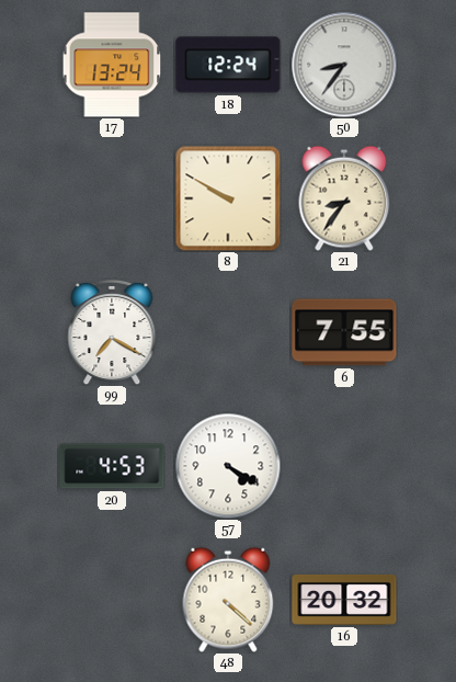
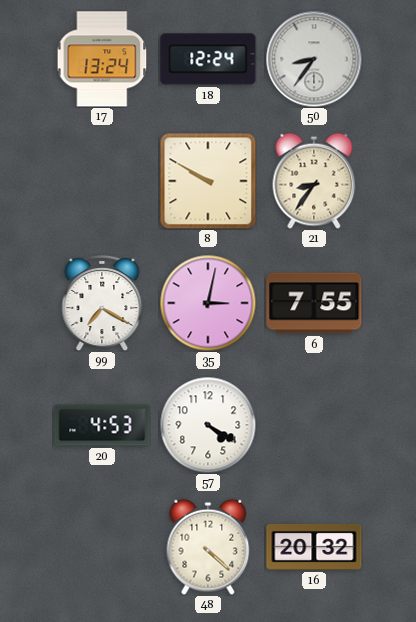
35: none -> 3:02 (208, 303)
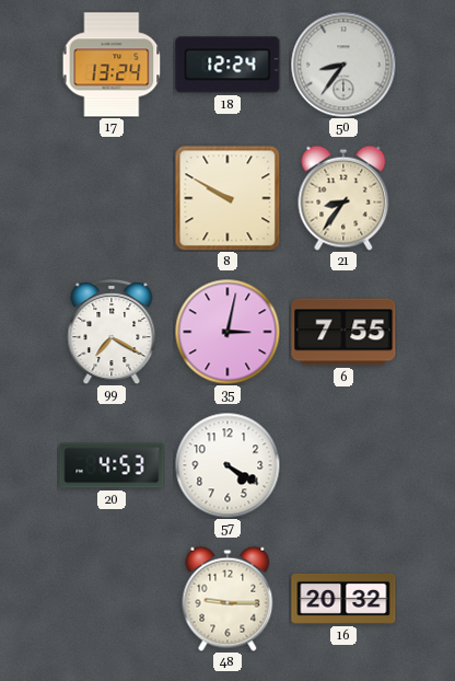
48: 4:22 -> 9:15 (227, 599)
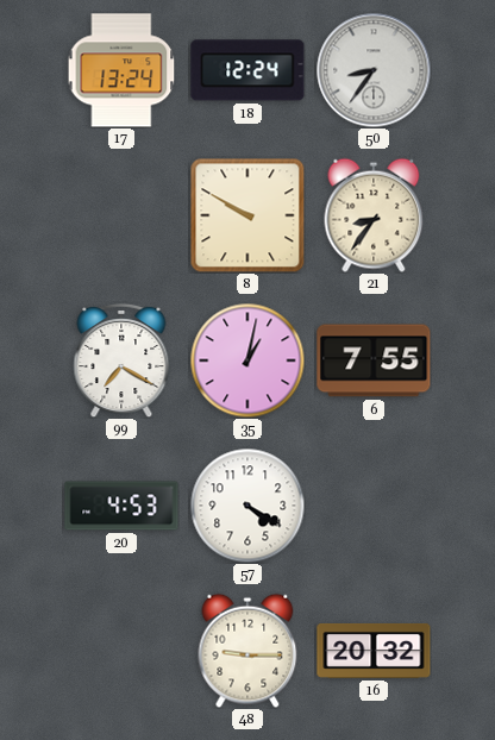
35: 3:02 -> 1:02 (248, 360)
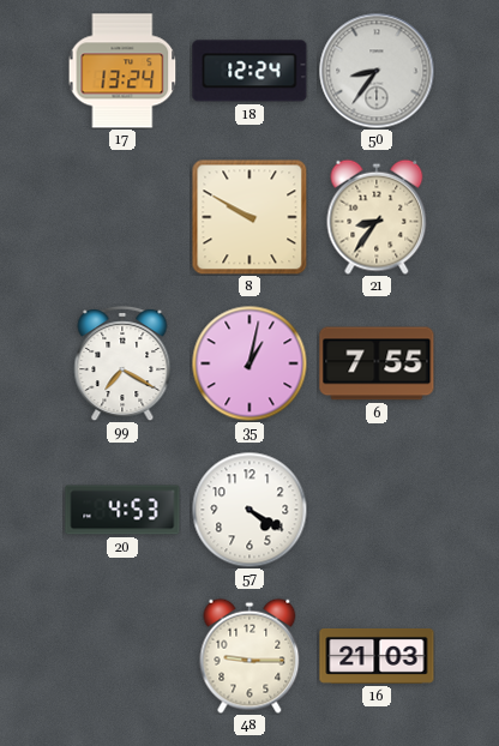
16: 20:32 -> 21:03 (377, 656)
